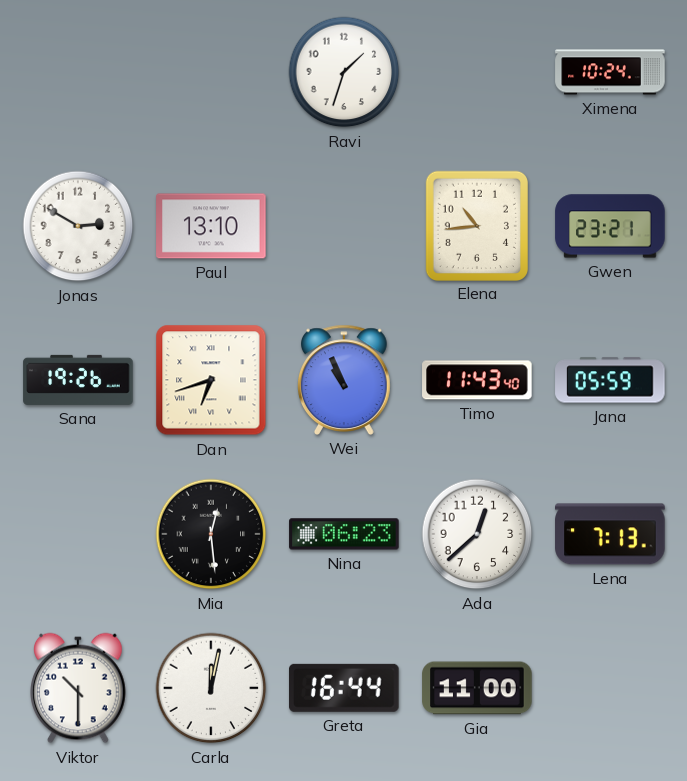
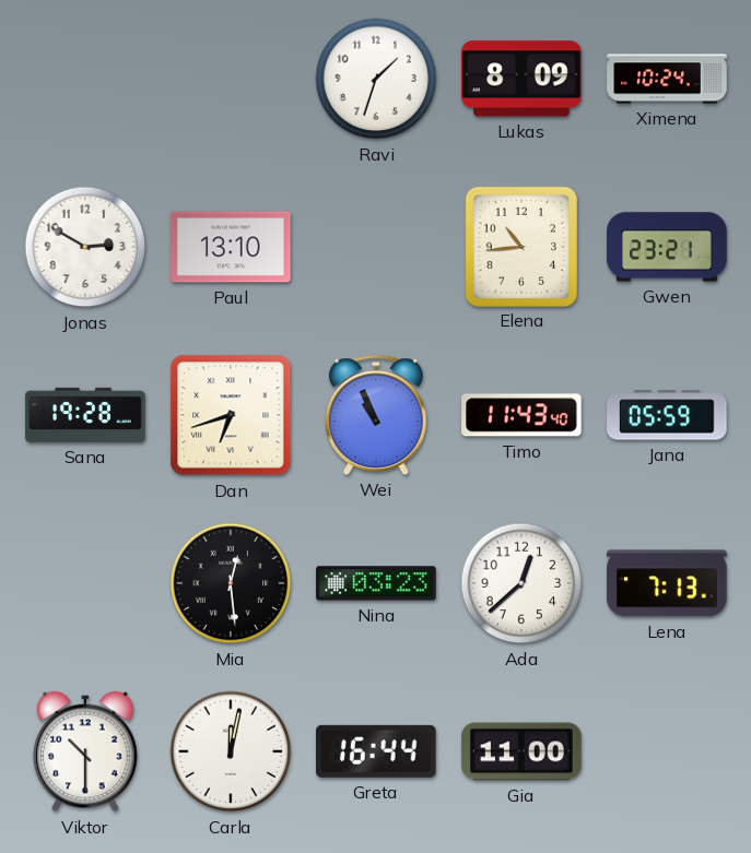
Lukas: none -> 8:09 (521, 79)
Sana: 19:26 -> 19:28 (85, 415)
Nina: 06:23 -> 03:23 (376, 583)
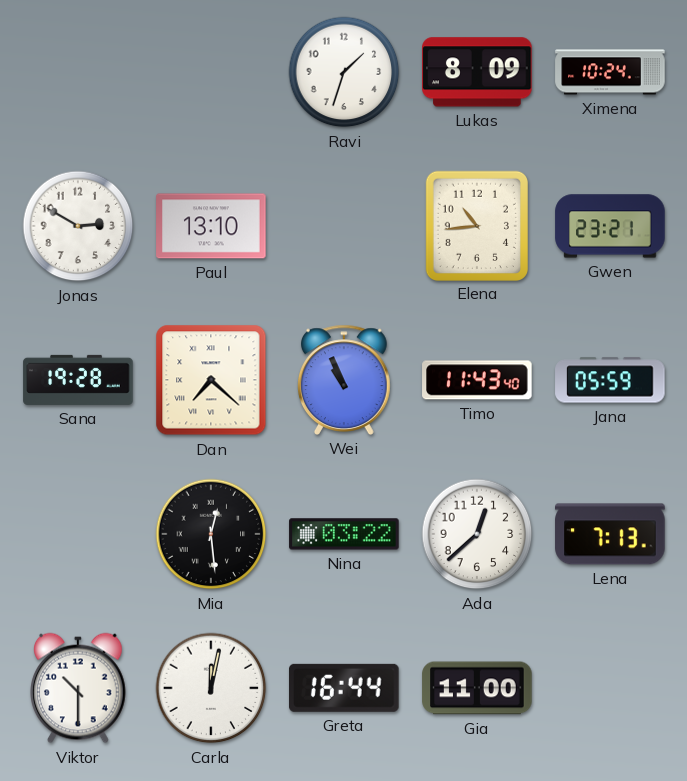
Dan: 6:42 -> 7:22 (211, 380)
Nina: 03:23 -> 03:22 (344, 534)
